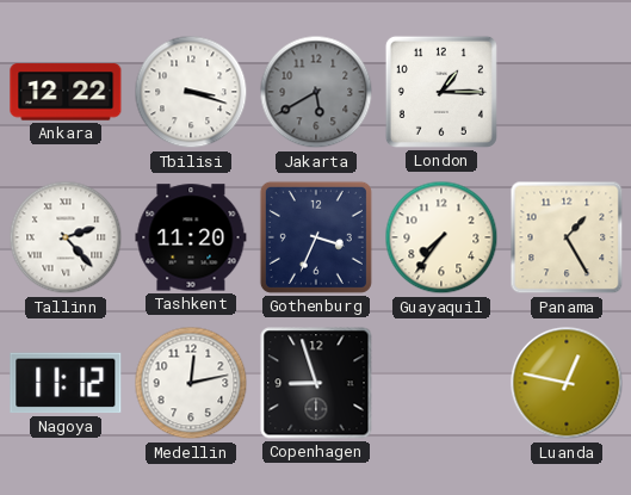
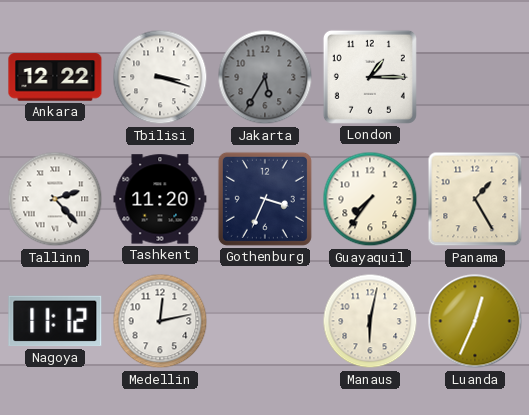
Jakarta: 5:40 -> 5:35 (265, 77)
Copenhagen: 8:57 -> none (316, 383)
Manaus: none -> 6:02 (370, 321)
Luanda: 12:47 -> 12:34 (475, 321)
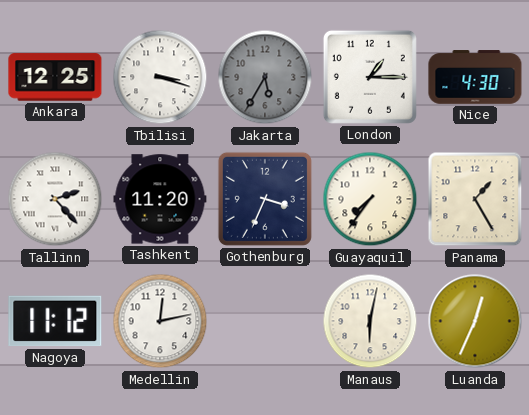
Ankara: 12:22 -> 12:25 (55, 77)
Nice: none -> 4:30 (475, 77)
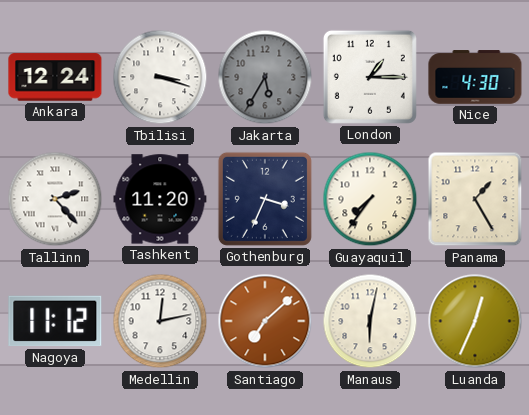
Ankara: 12:25 -> 12:24 (55, 77)
Santiago: none -> 7:08 (265, 321)
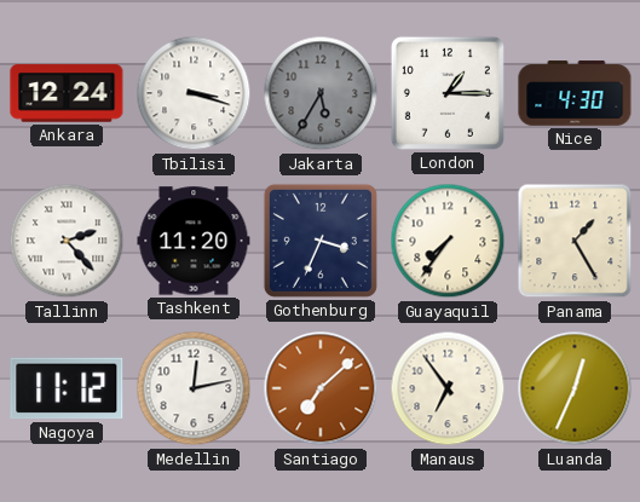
Manaus: 6:02 -> 6:54 (448, 388)
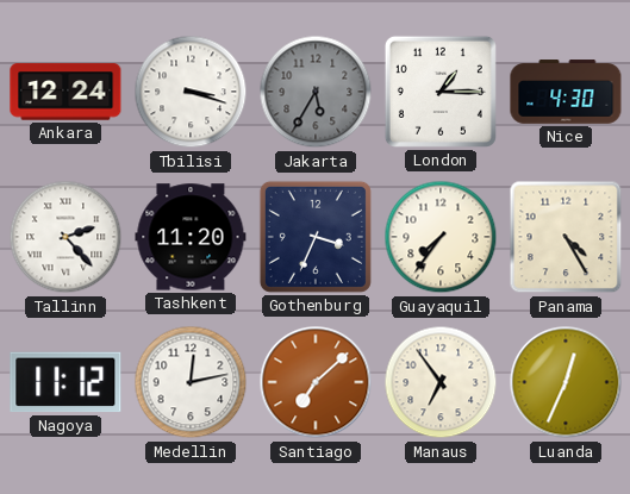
Panama: 1:25 -> 4:25 (566, 237)
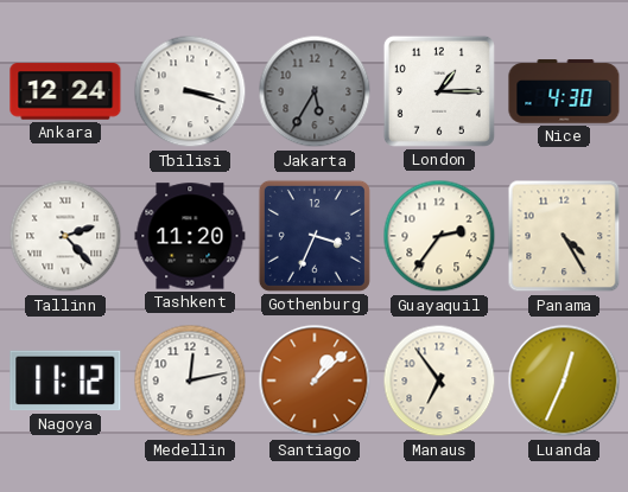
Guayaquil: 7:36 -> 2:36 (439, 236)
Santiago: 7:08 -> 1:08 (315, 381)
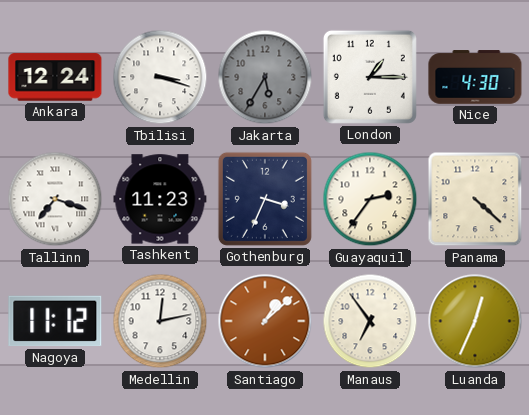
Tallinn: 2:23 -> 7:18 (55, 199)
Tashkent: 11:20 -> 11:23 (160, 199)
Panama: 4:25 -> 4:22 (475, 199)
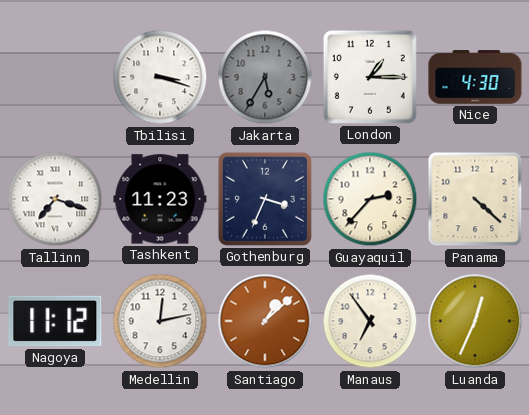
Ankara: 12:24 -> none (55, 77)
Guayaquil: 2:36 -> 2:37 (370, 199)
